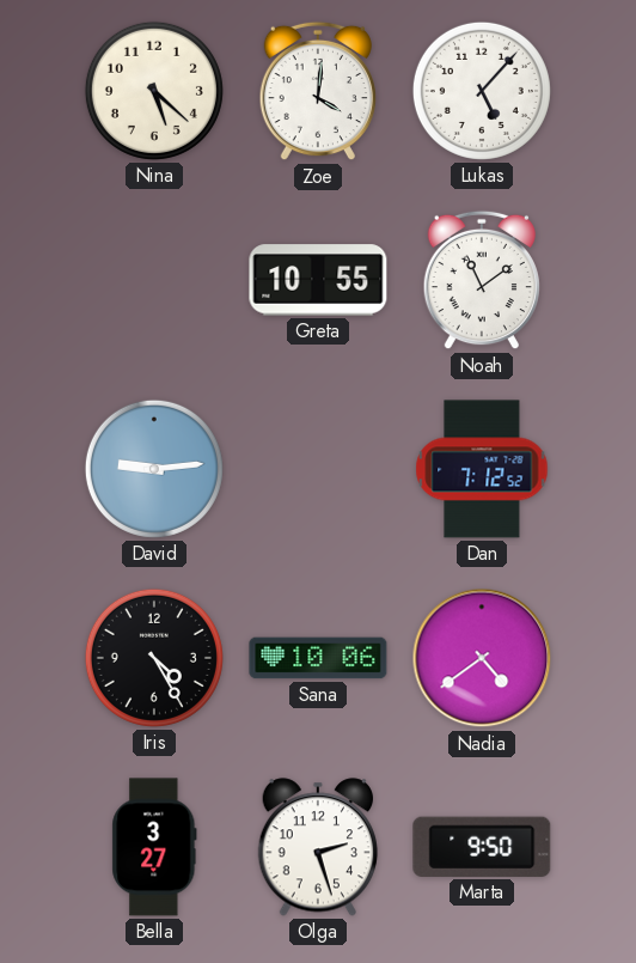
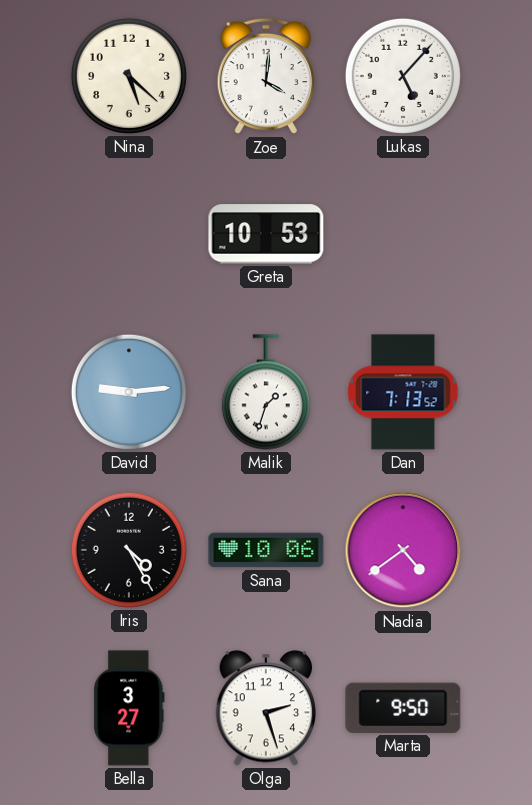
Greta: 10:55 -> 10:53 (266, 234)
Noah: 11:09 -> none (482, 280)
Malik: none -> 1:33 (266, 392)
Dan: 7:12 -> 7:13 (403, 392)
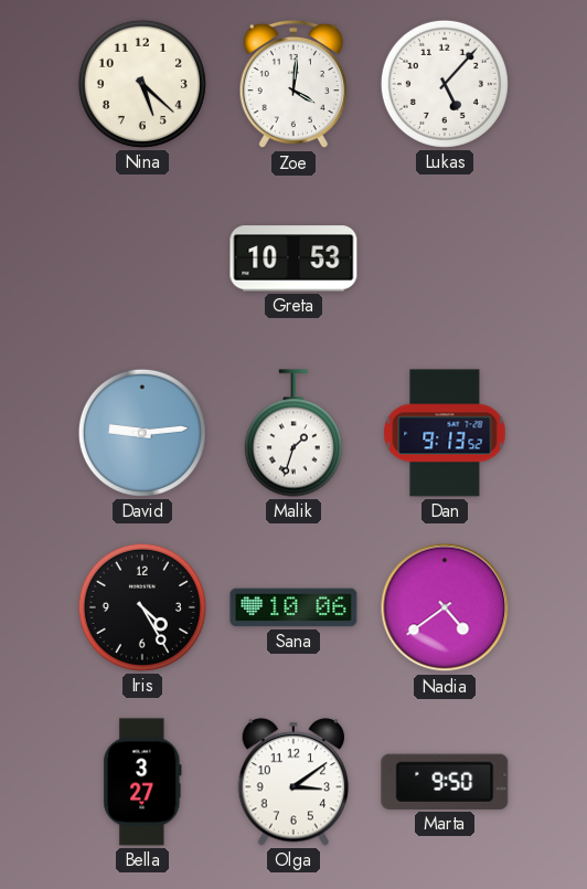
Dan: 7:13 -> 9:13 (445, 433)
Olga: 2:27 -> 3:09 (293, 782)
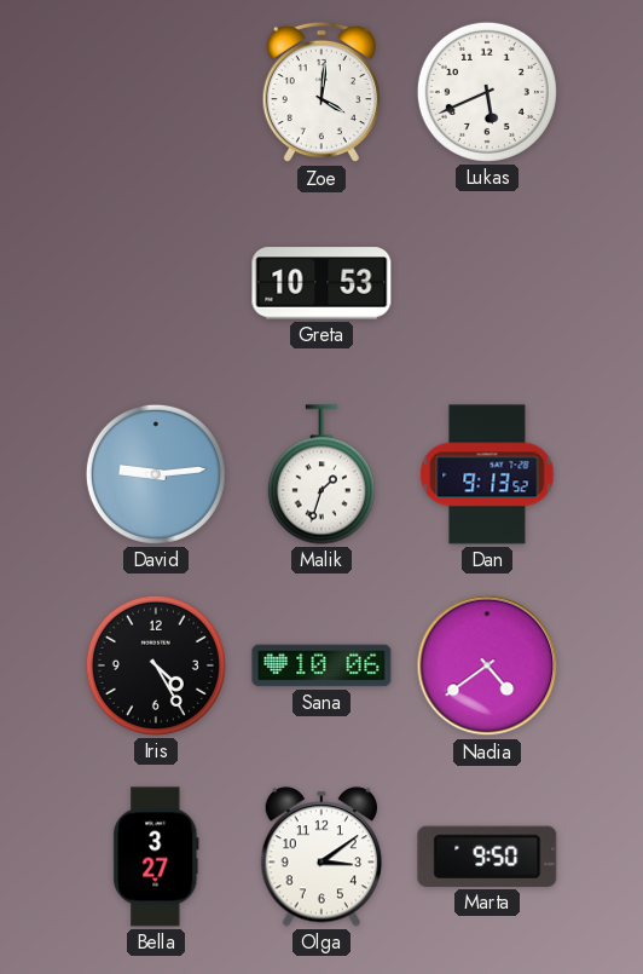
Nina: 5:22 -> none (142, 84)
Lukas: 5:07 -> 5:41 (487, 92)
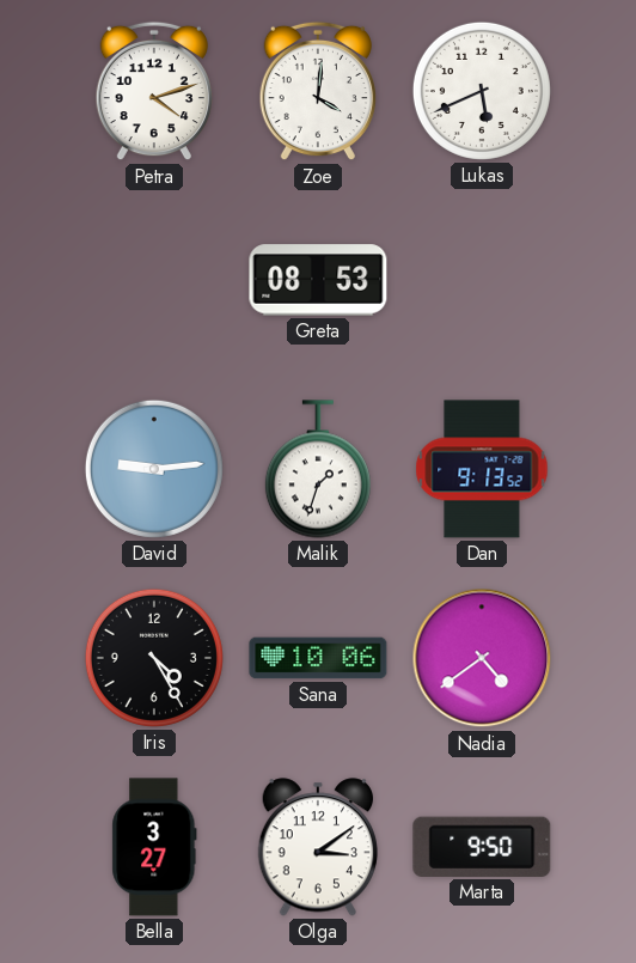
Petra: none -> 4:12 (154, 91)
Greta: 10:53 -> 08:53 (318, 280)
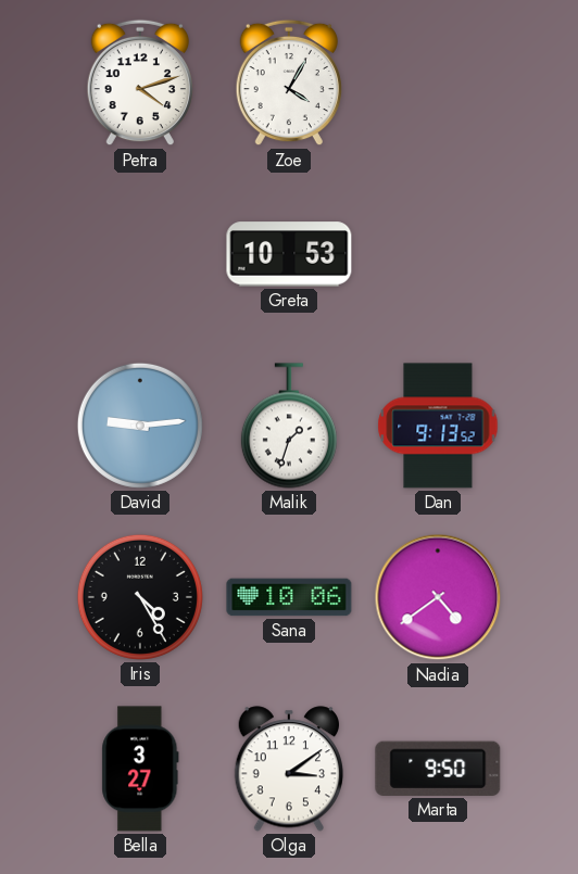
Zoe: 4:01 -> 4:05 (289, 83)
Lukas: 5:41 -> none (482, 91)
Greta: 08:53 -> 10:53 (289, 254)
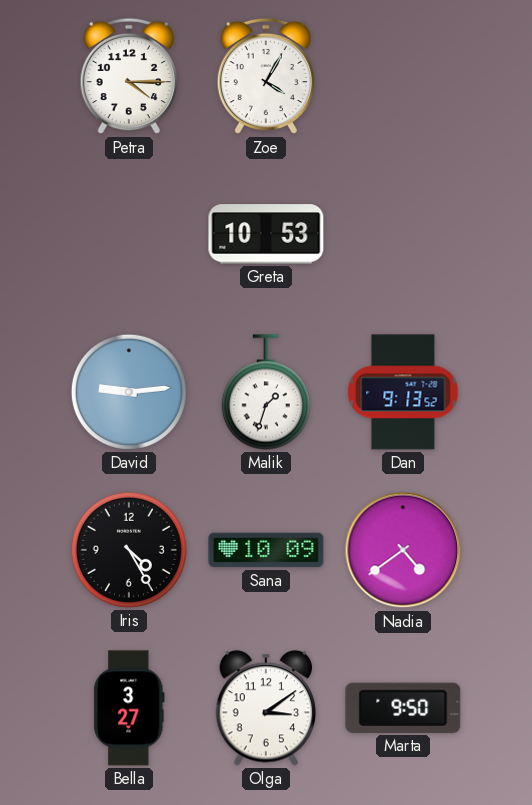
Petra: 4:12 -> 4:15 (129, 76)
Sana: 10:06 -> 10:09 (266, 550)
